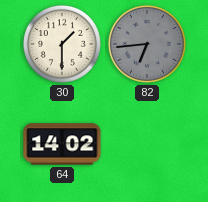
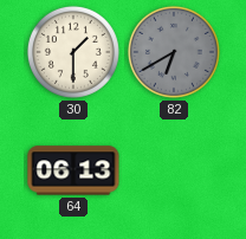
82: 6:44 -> 6:40 (174, 52)
64: 14:02 -> 06:13 (73, 170)
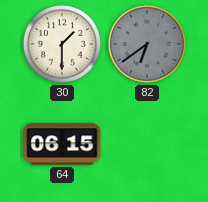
82: 6:40 -> 6:39 (147, 44)
64: 06:13 -> 06:15 (62, 144)
